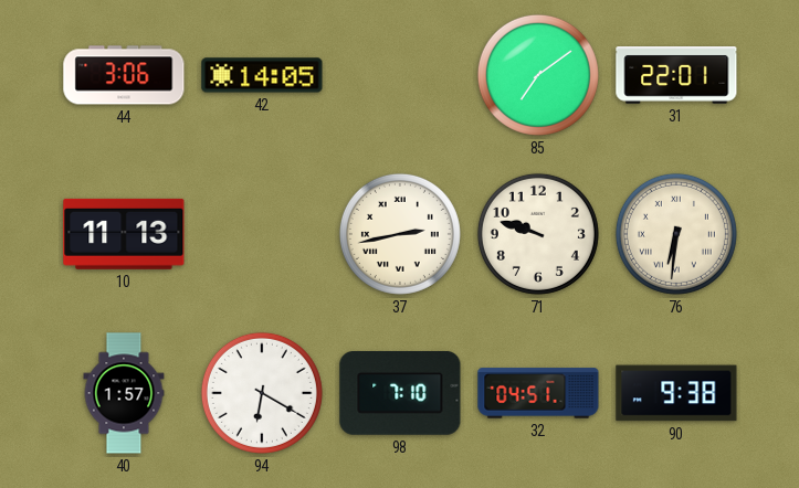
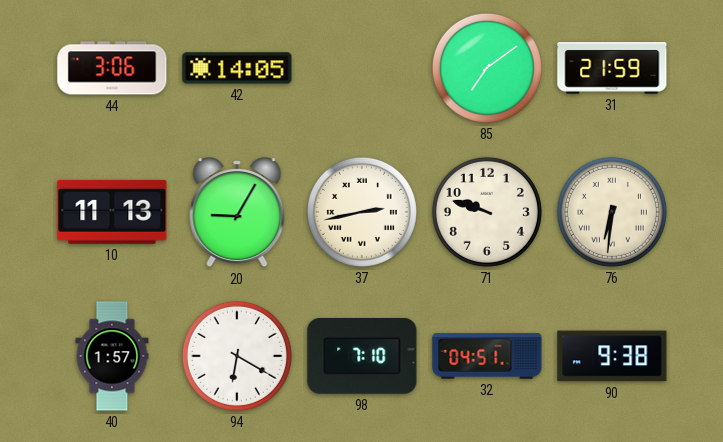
31: 22:01 -> 21:59 (612, 69)
20: none -> 9:05 (237, 213)
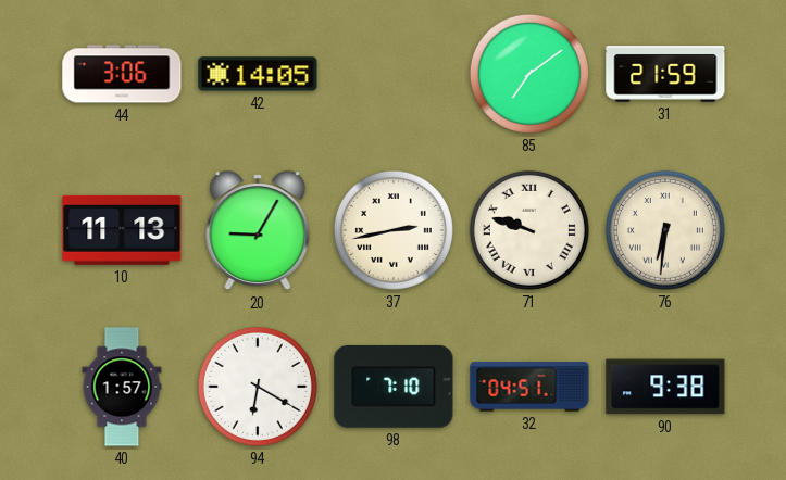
71 numerals: Arabic -> Roman (529, 230)
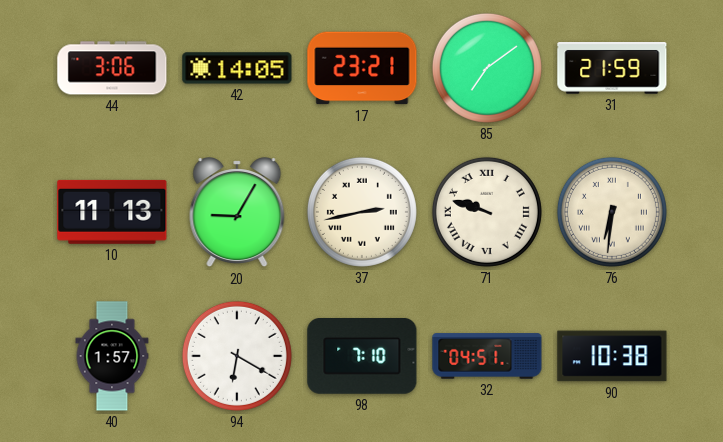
17: none -> 23:21 (362, 68)
90: 9:38 -> 10:38 (612, 356)
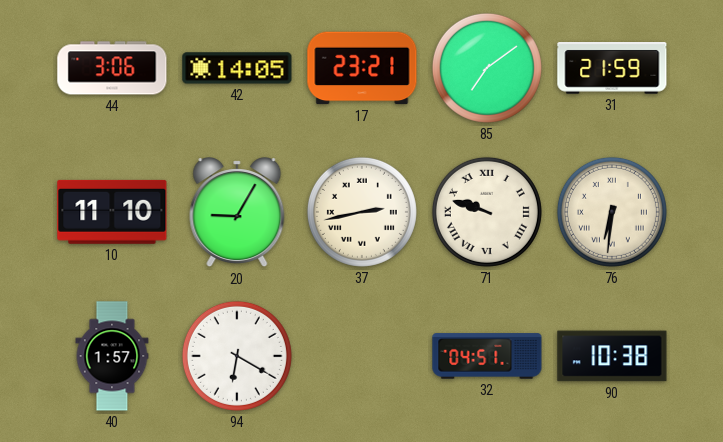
10: 11:13 -> 11:10 (112, 212)
98: 7:10 -> none (362, 357)
